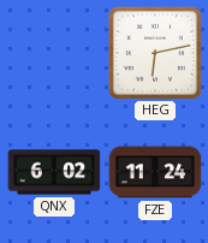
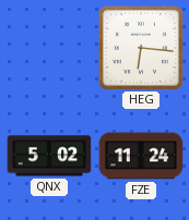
HEG: 6:13 -> 6:16 (141, 48)
QNX: 6:02 -> 5:02 (49, 156)
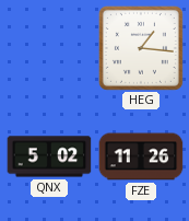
HEG: 6:16 -> 1:16 (141, 48)
FZE: 11:24 -> 11:26 (141, 156)
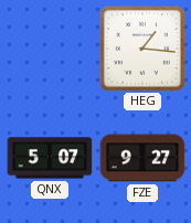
QNX: 5:02 -> 5:07 (50, 158)
FZE: 11:26 -> 9:27 (142, 158)
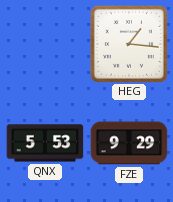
QNX: 5:07 -> 5:53 (45, 143)
FZE: 9:27 -> 9:29 (129, 143)
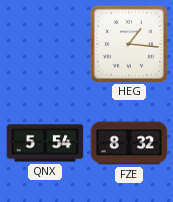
QNX: 5:53 -> 5:54 (45, 143)
FZE: 9:29 -> 8:32 (129, 143)
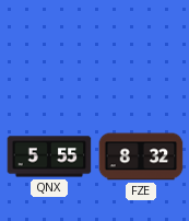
HEG: 1:16 -> none (129, 44)
QNX: 5:54 -> 5:55 (49, 156)
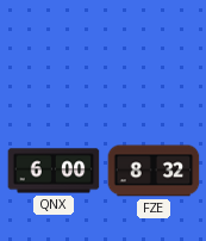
QNX: 5:55 -> 6:00 (54, 171)
